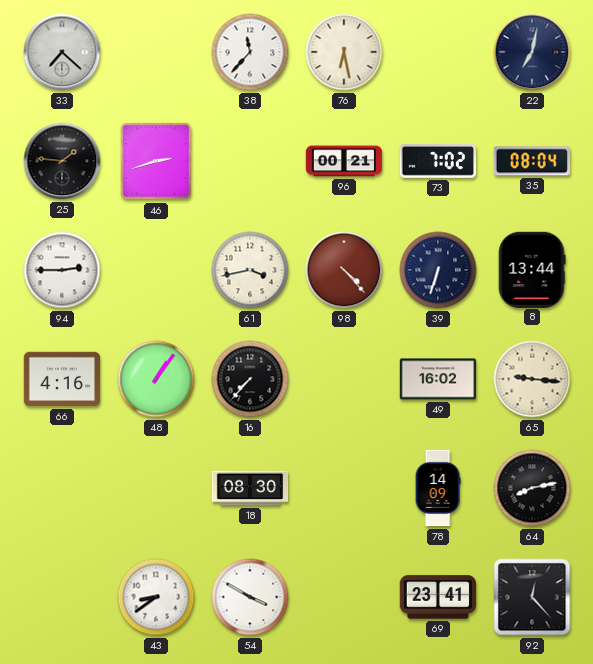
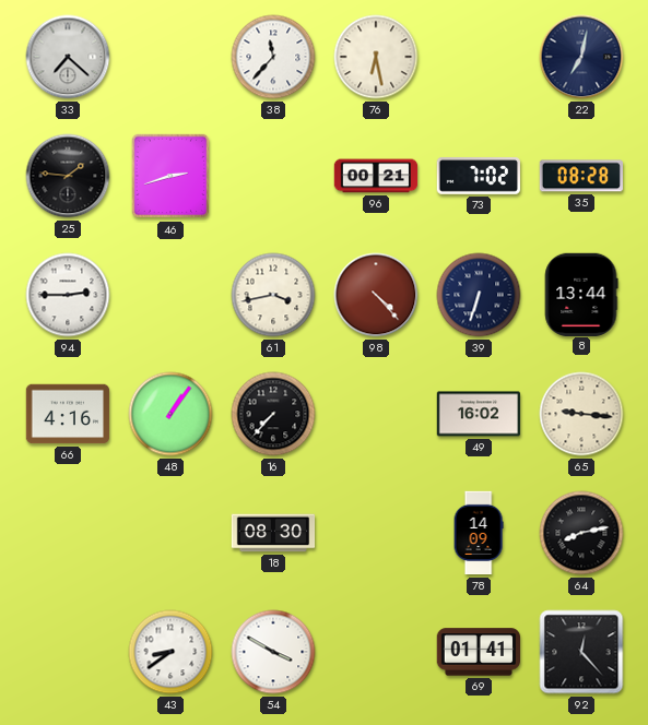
35: 08:04 -> 08:28 (580, 176)
69: 23:41 -> 01:41 (478, 652)
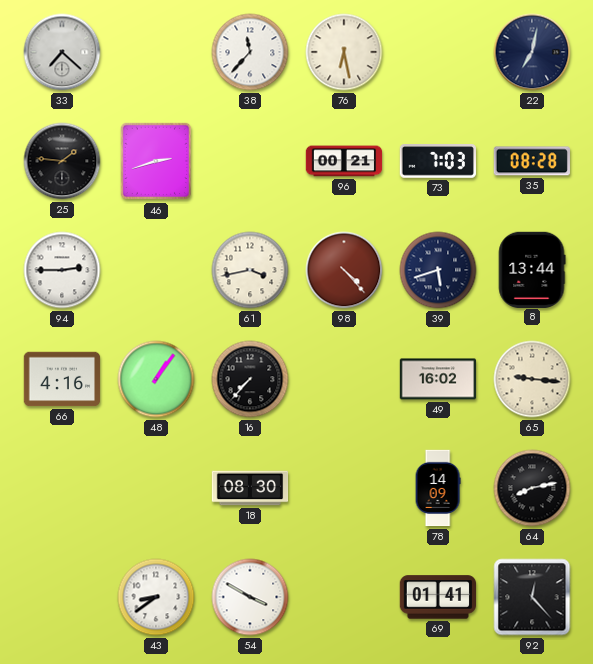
73: 7:02 -> 7:03 (437, 161)
39: 6:33 -> 5:42 (438, 270)
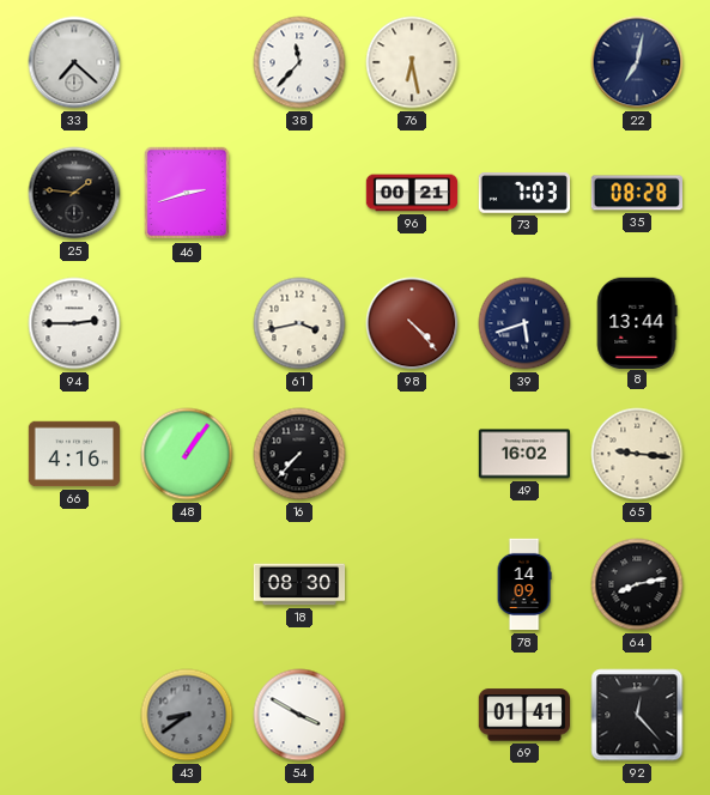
43 dial: white -> grey (187, 715)
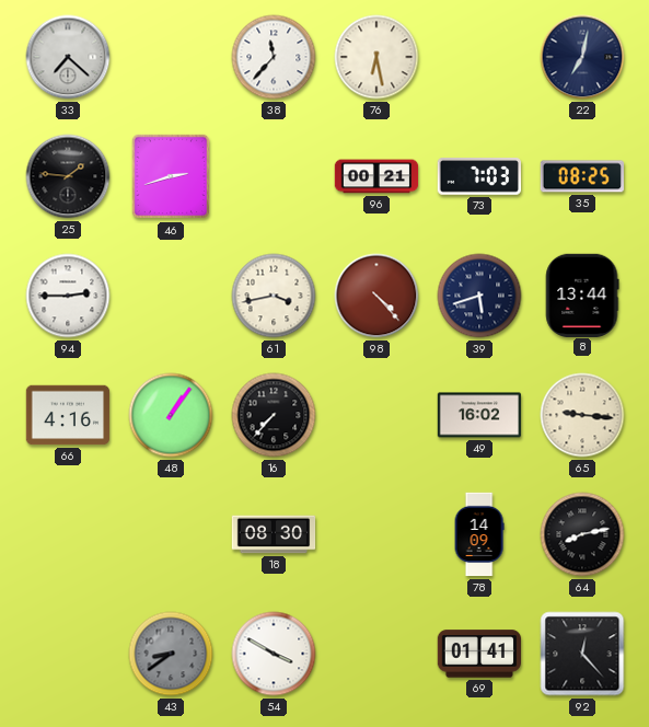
35: 08:28 -> 08:25 (581, 176)
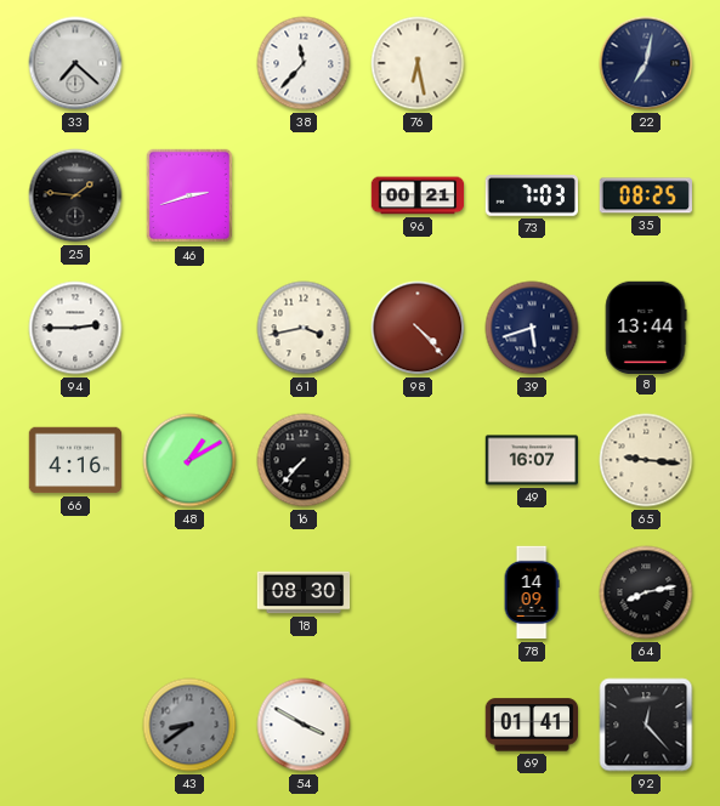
48: 1:06 -> 1:10 (189, 460)
49: 16:02 -> 16:07 (532, 460)
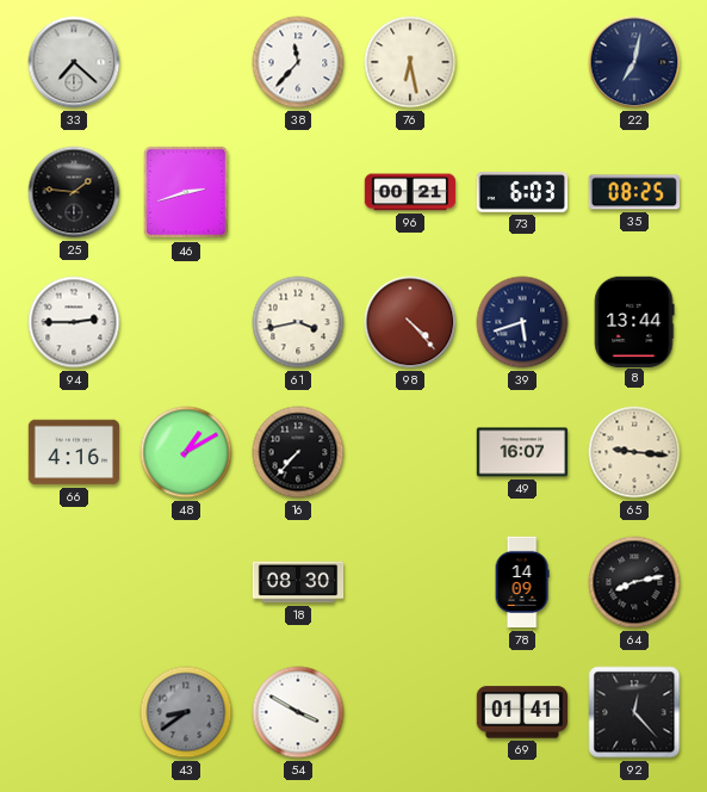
73: 7:03 -> 6:03 (521, 192)
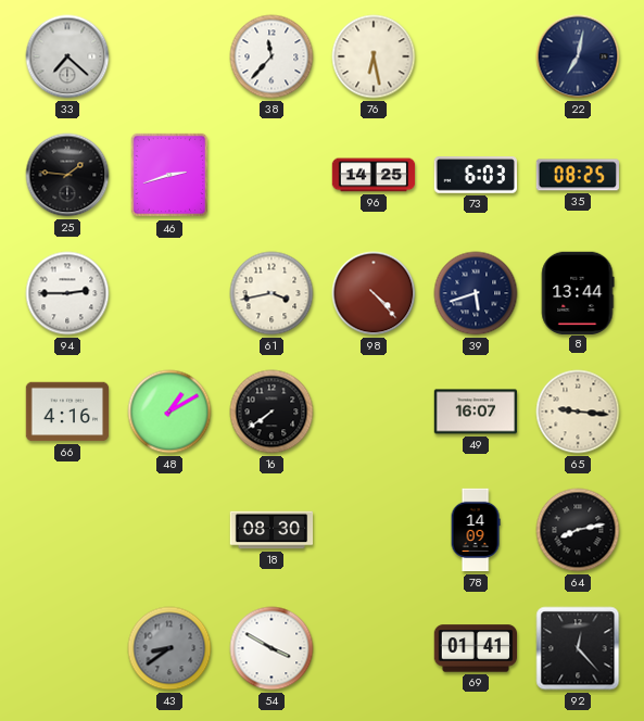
96: 00:21 -> 14:25 (374, 175)
16: 7:37 -> 7:39 (272, 412)
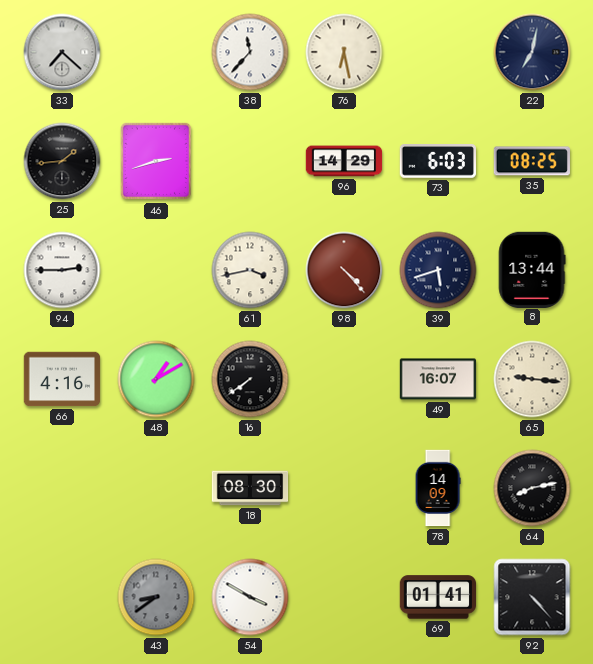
25: 1:46 -> 1:44 (62, 161)
96: 14:25 -> 14:29 (344, 161)
92: 12:23 -> 4:23 (532, 597)
